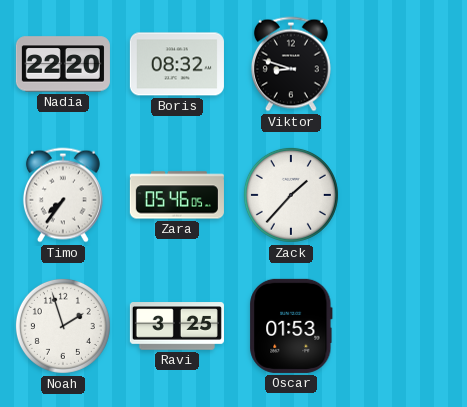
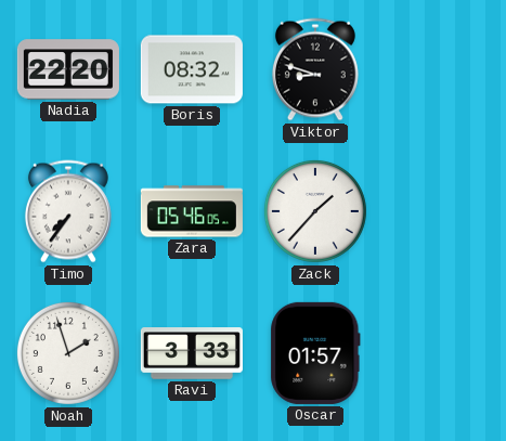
Ravi: 3:25 -> 3:33 (192, 353)
Oscar: 01:53 -> 01:57 (315, 353)
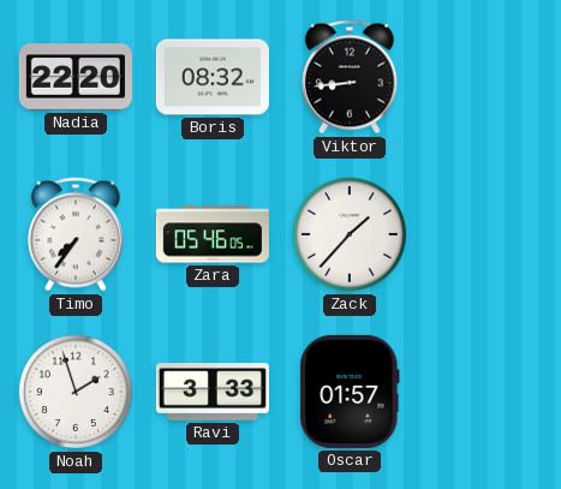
Viktor: 8:48 -> 8:44 (350, 77)
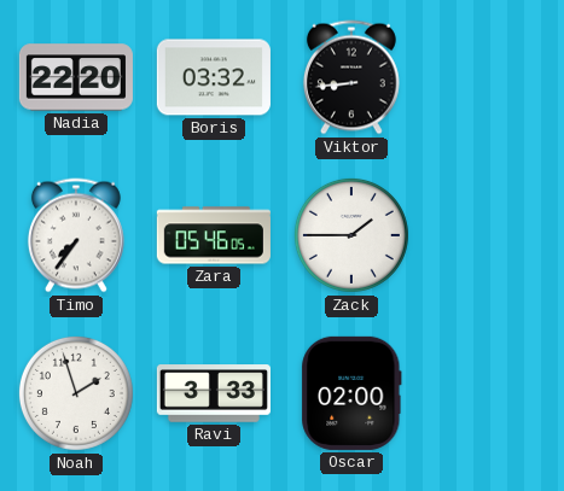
Boris: 08:32 -> 03:32 (214, 77)
Zack: 1:37 -> 1:45 (351, 235)
Oscar: 01:57 -> 02:00 (351, 393)
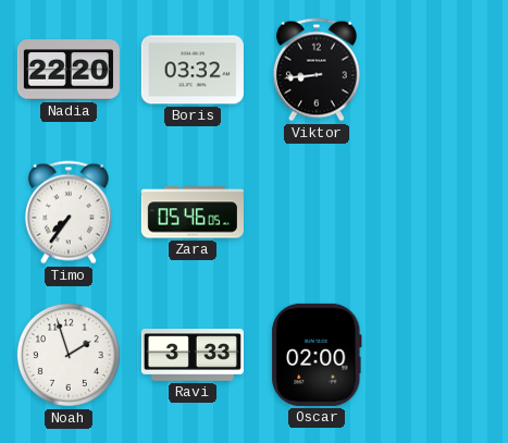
Zack: 1:45 -> none (351, 235)
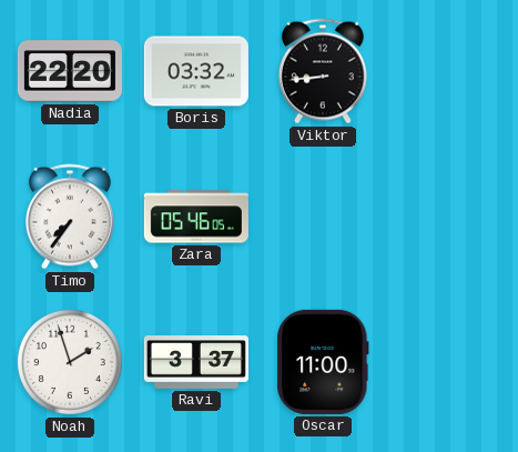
Ravi: 3:33 -> 3:37 (196, 362)
Oscar: 02:00 -> 11:00 (323, 362)
